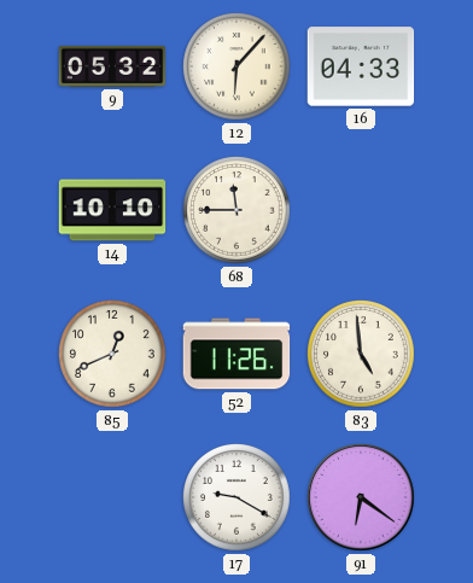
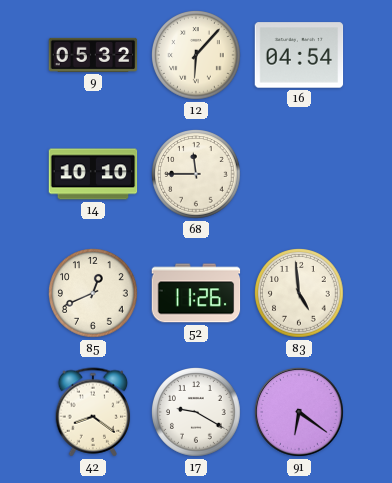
16: 04:33 -> 04:54 (299, 55)
42: none -> 8:21 (93, 412)
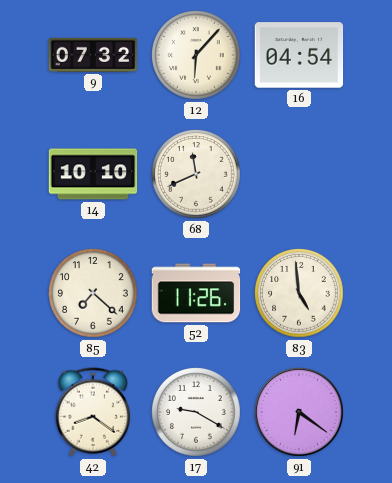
9: 05:32 -> 07:32 (93, 55)
68: 11:45 -> 11:41 (197, 175)
85: 12:41 -> 7:22 (94, 294)
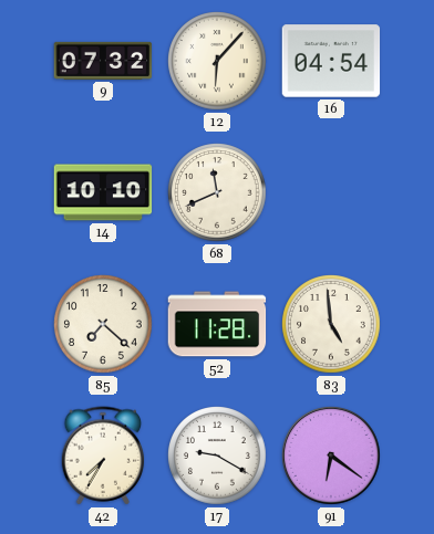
52: 11:26 -> 11:28 (217, 324)
42: 8:21 -> 7:35 (103, 456)
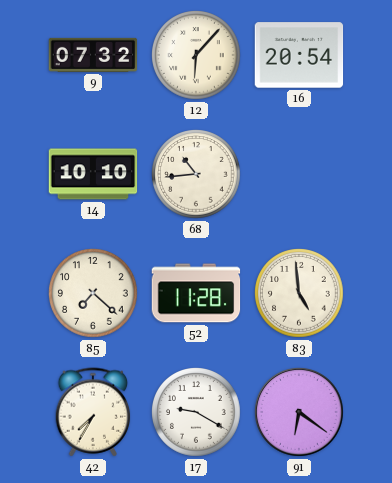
16: 04:54 -> 20:54 (299, 55)
68: 11:41 -> 10:44 (197, 175)
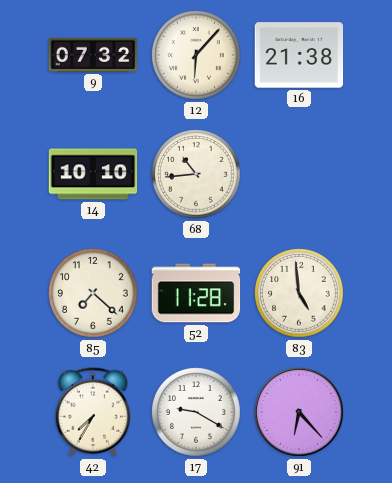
16: 20:54 -> 21:38 (299, 55)
91: 6:21 -> 6:23 (299, 413)
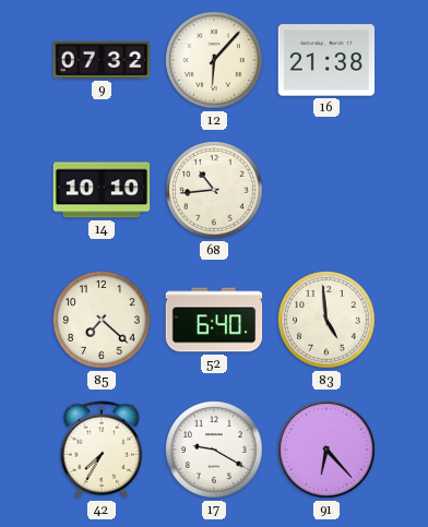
52: 11:28 -> 6:40 (214, 320)
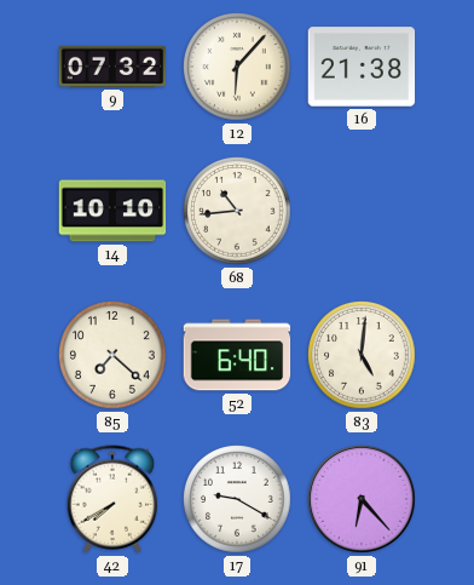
83: 4:59 -> 5:01 (363, 356)
42: 7:35 -> 7:40 (112, 499)
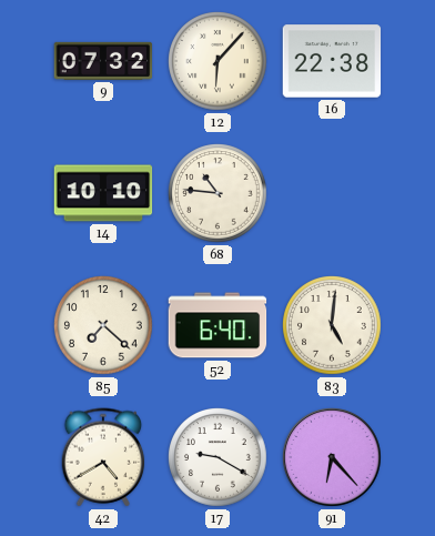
16: 21:38 -> 22:38 (332, 61)
68: 10:44 -> 10:46 (219, 194)
42: 7:40 -> 4:40 (103, 457)
